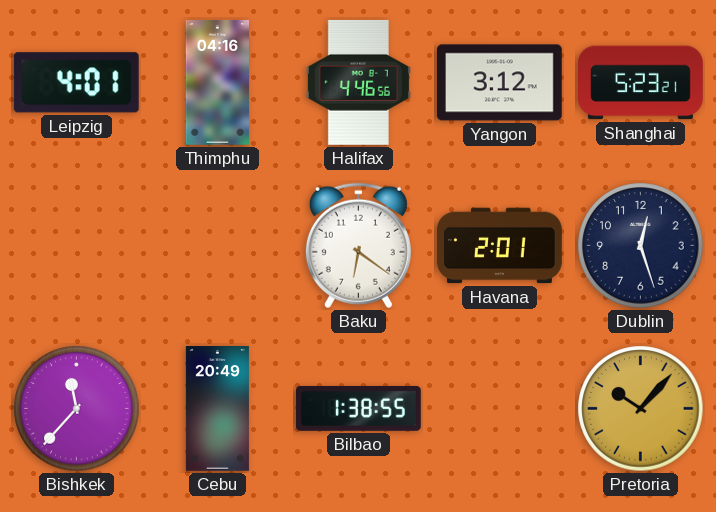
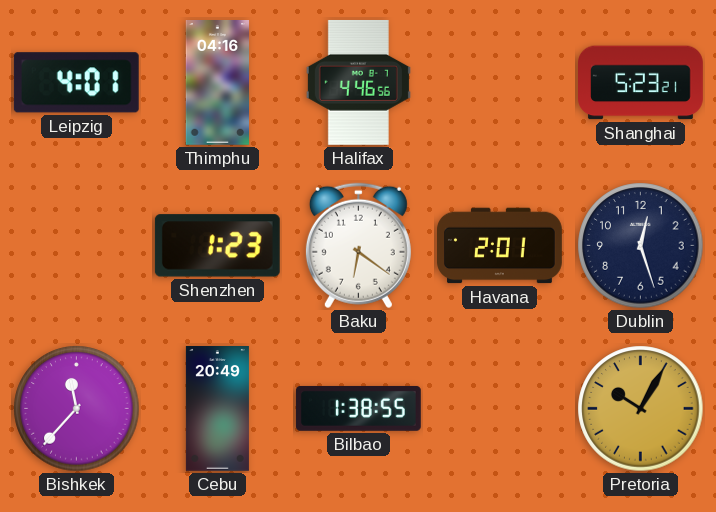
Yangon: 3:12 -> none (499, 83)
Shenzhen: none -> 1:23 (217, 246)
Pretoria: 10:07 -> 10:05 (641, 409)
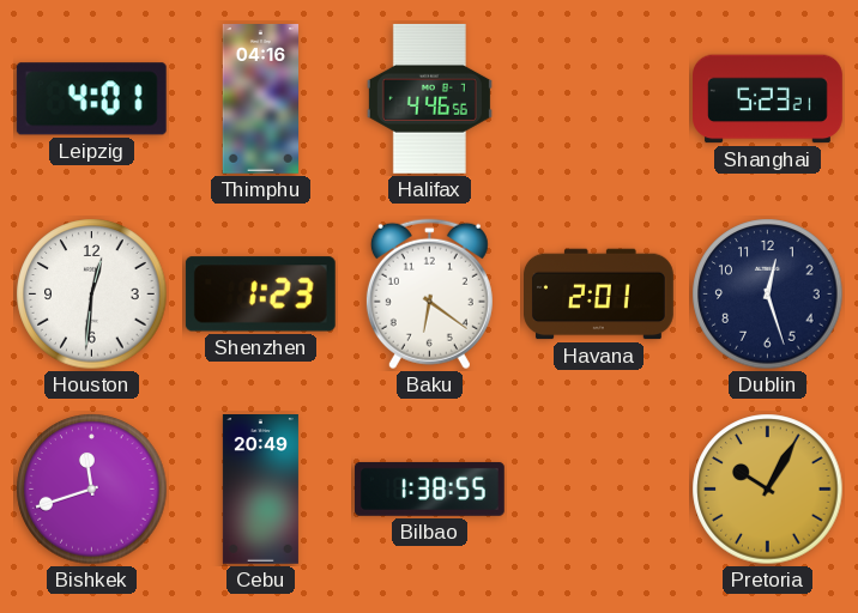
Houston: none -> 12:31 (92, 295)
Bishkek: 11:37 -> 11:42 (92, 490)
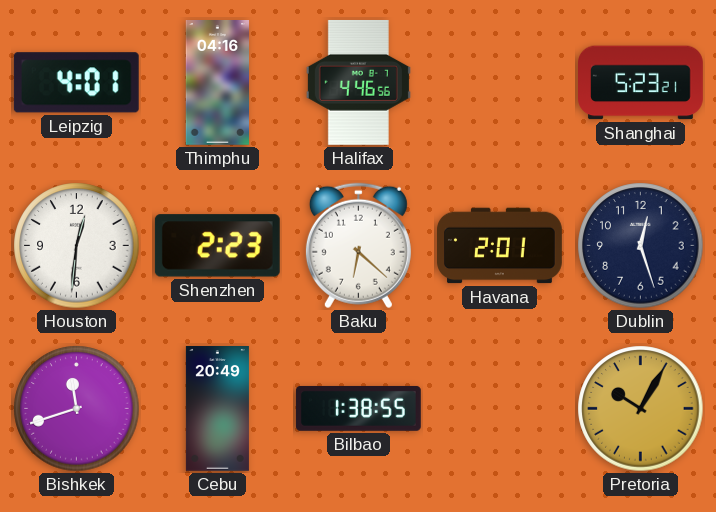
Shenzhen: 1:23 -> 2:23 (217, 246)
Baku: 6:21 -> 6:22 (358, 246)
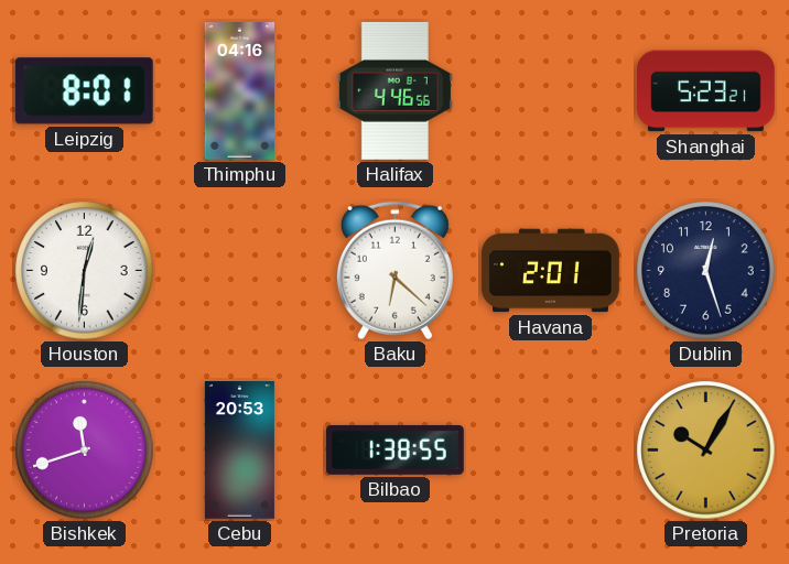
Leipzig: 4:01 -> 8:01 (84, 91)
Shenzhen: 2:23 -> none (217, 246)
Cebu: 20:49 -> 20:53 (239, 451)
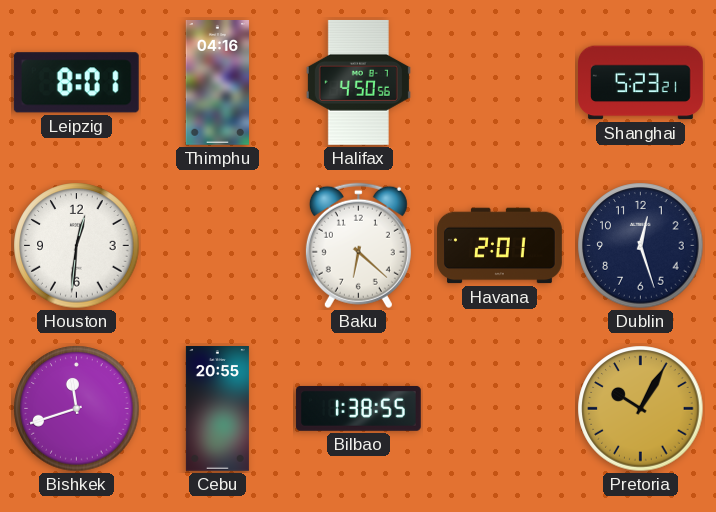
Halifax: 4:46 -> 4:50 (358, 82)
Cebu: 20:53 -> 20:55 (217, 409)
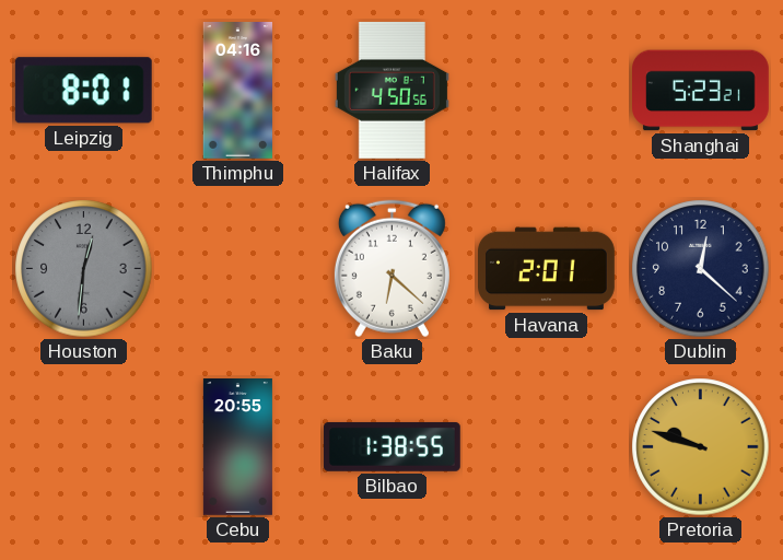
Houston dial: white -> grey (84, 269)
Dublin: 12:27 -> 12:22 (701, 269)
Bishkek: 11:42 -> none (77, 409)
Pretoria: 10:05 -> 9:48 (701, 447)
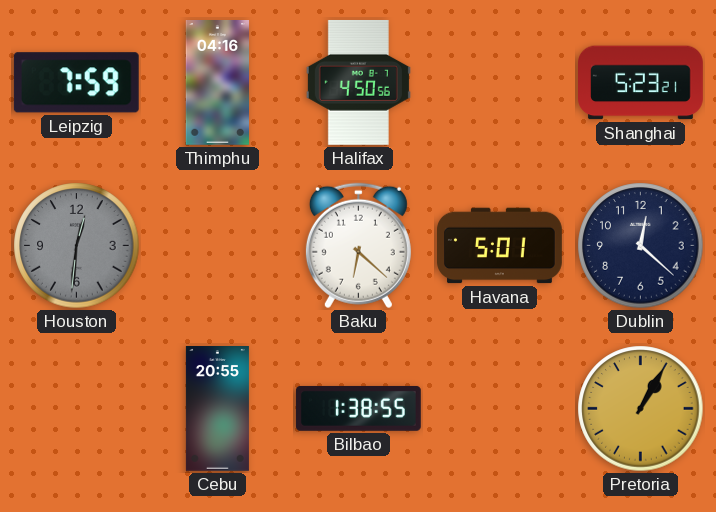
Leipzig: 8:01 -> 7:59 (76, 83)
Havana: 2:01 -> 5:01 (500, 246)
Pretoria: 9:48 -> 1:05 (641, 409)
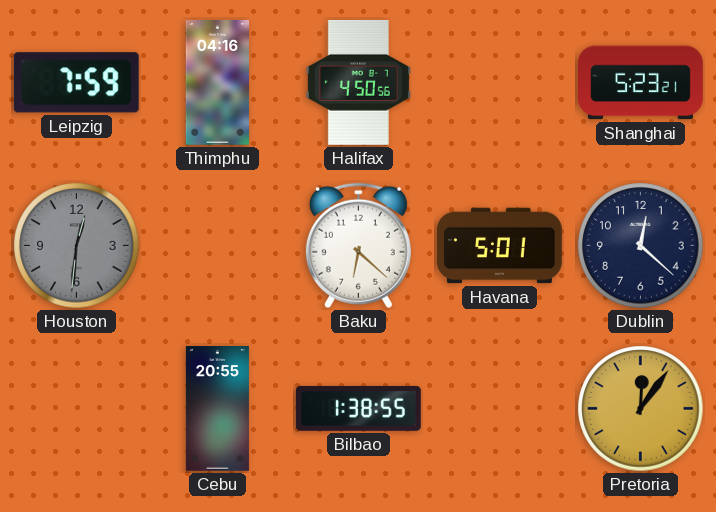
Pretoria: 1:05 -> 12:06 (641, 409)
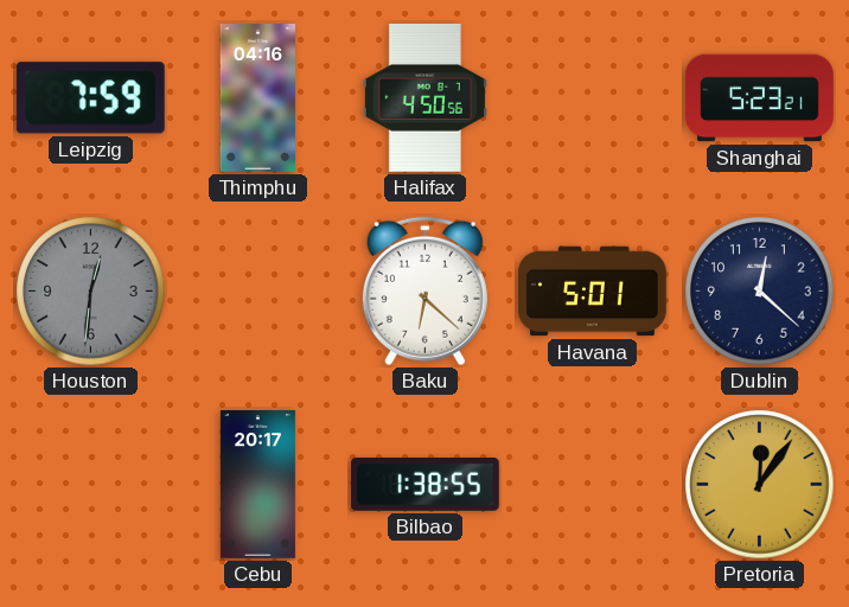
Cebu: 20:55 -> 20:17 (257, 485)
